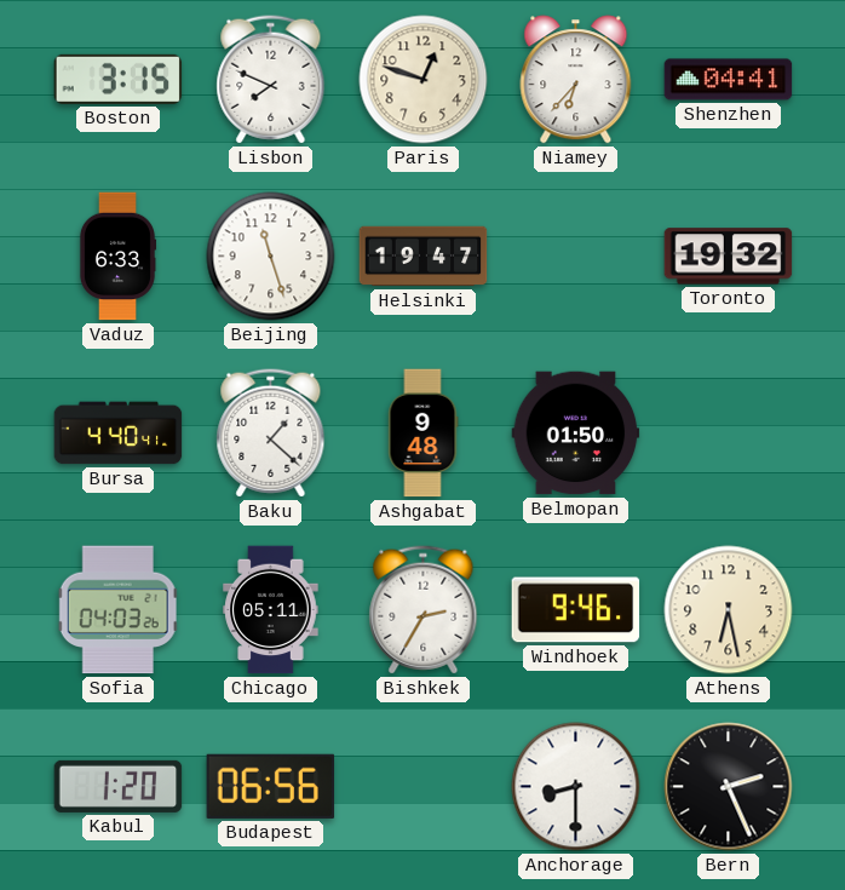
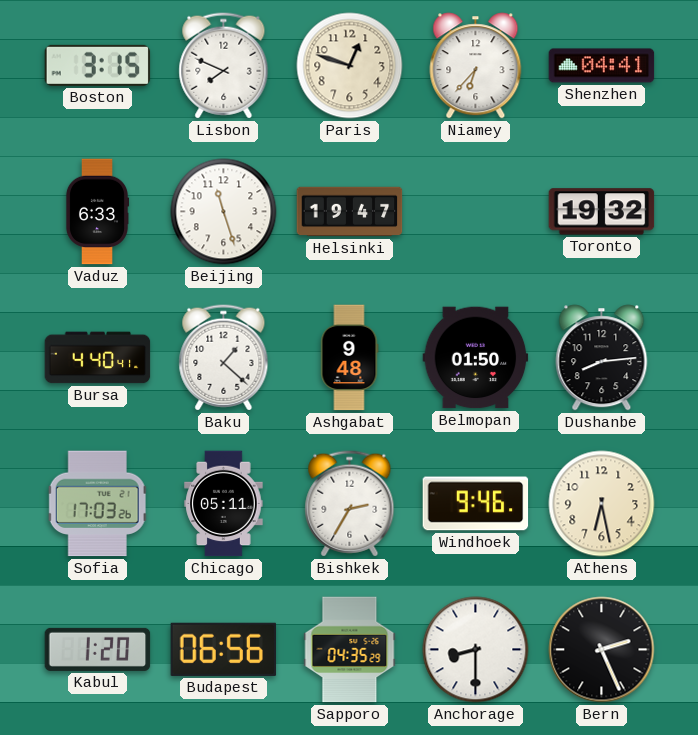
Dushanbe: none -> 8:14 (602, 358)
Sofia: 04:03 -> 17:03 (98, 504)
Sapporo: none -> 04:35 (350, 650)
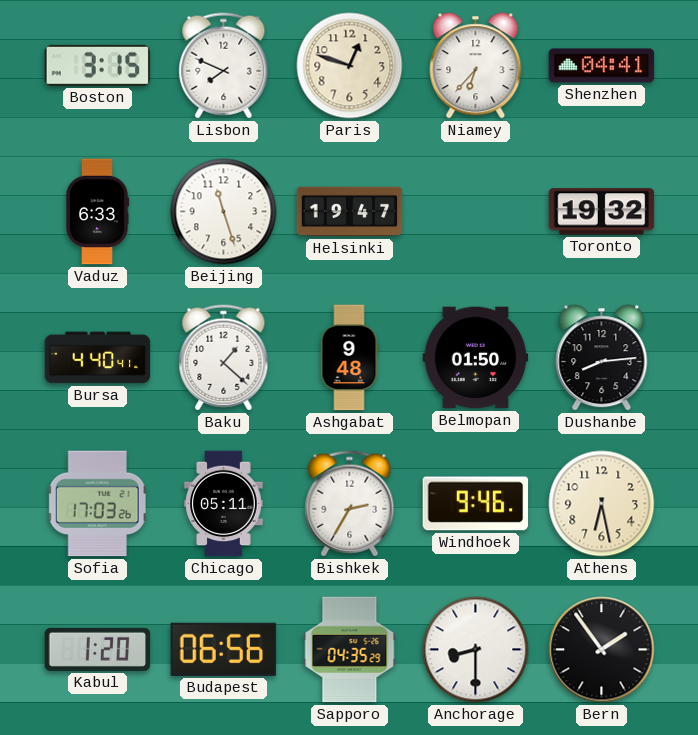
Bern: 2:26 -> 1:54 (602, 650)
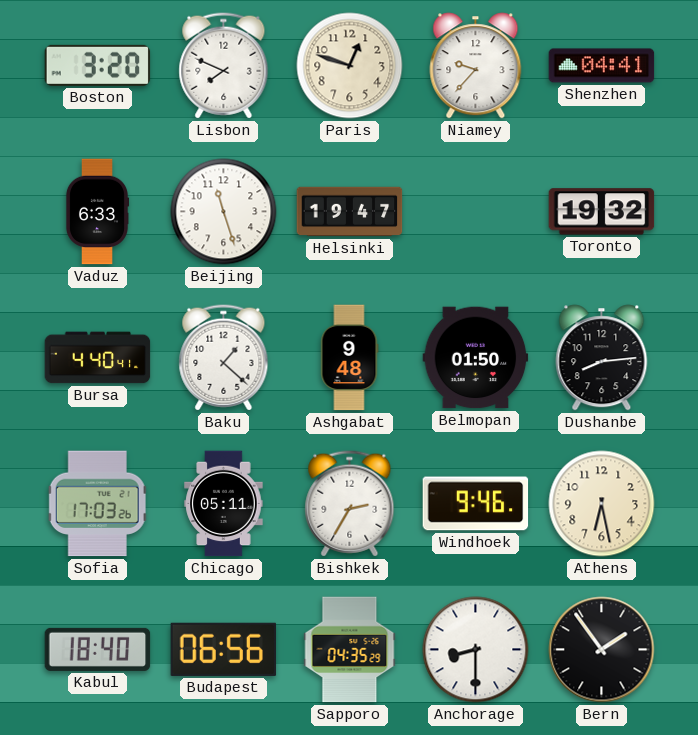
Boston: 3:15 -> 3:20 (98, 65)
Niamey: 6:37 -> 9:37 (476, 66)
Kabul: 1:20 -> 18:40 (98, 649)
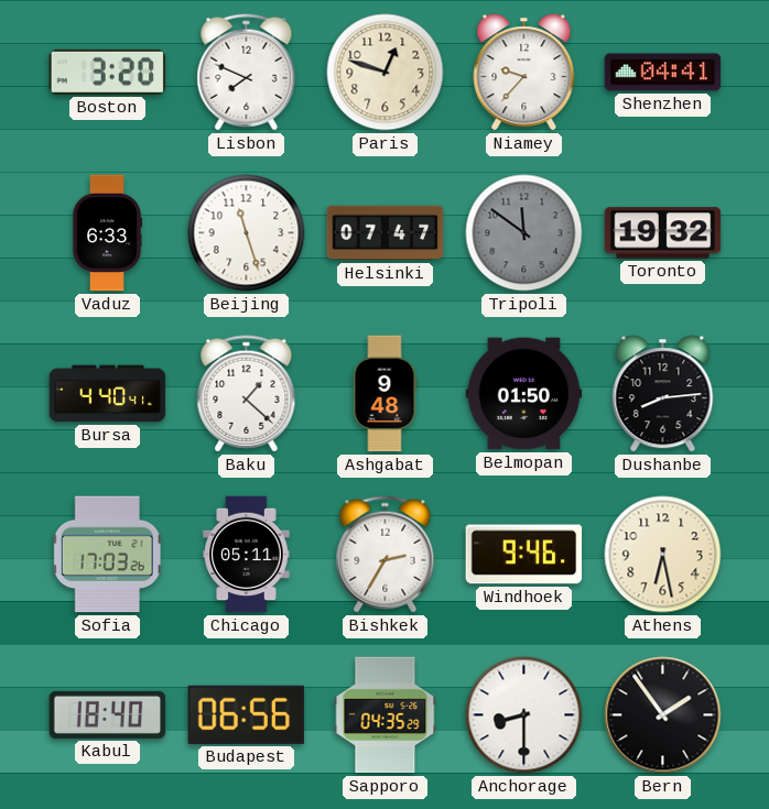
Helsinki: 19:47 -> 07:47 (386, 233)
Tripoli: none -> 11:51 (524, 233)
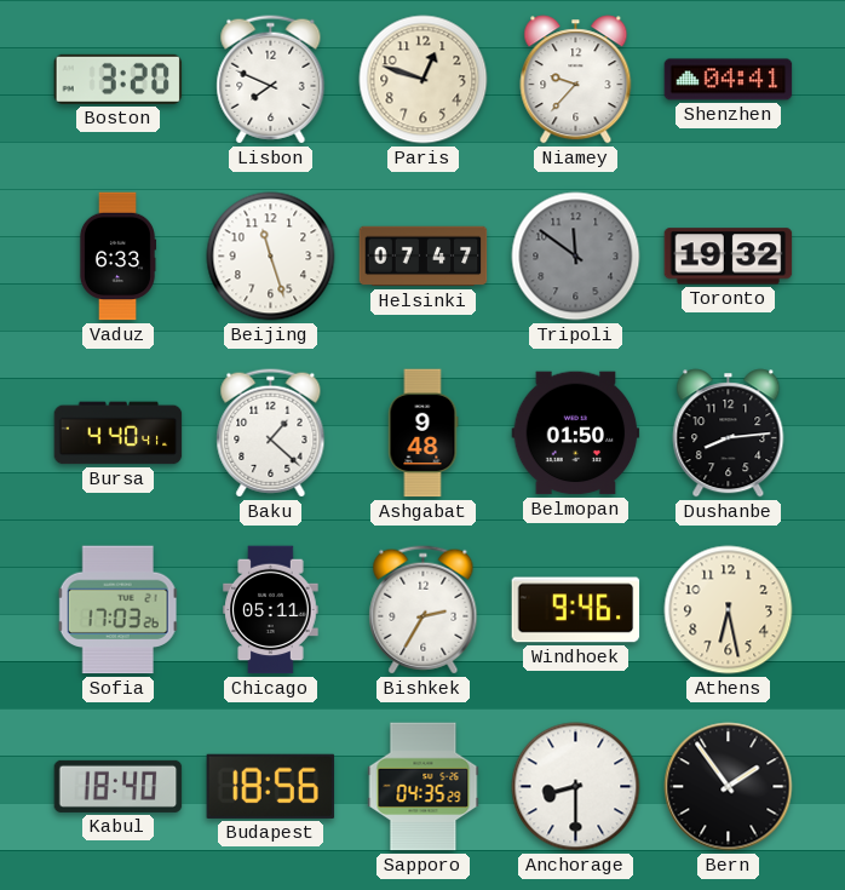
Budapest: 06:56 -> 18:56 (271, 786)
